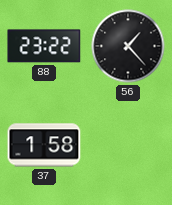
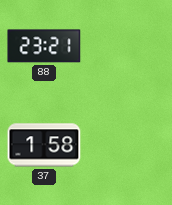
88: 23:22 -> 23:21 (44, 46)
56: 1:23 -> none (128, 46)
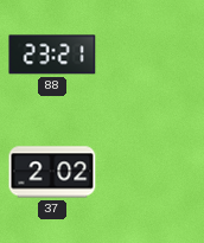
37: 1:58 -> 2:02 (52, 172)
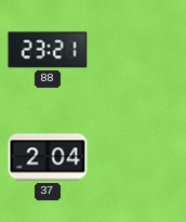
37: 2:02 -> 2:04 (48, 157)
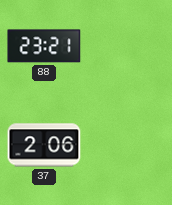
37: 2:04 -> 2:06 (44, 145)
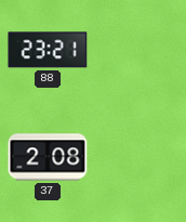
37: 2:06 -> 2:08 (48, 157)
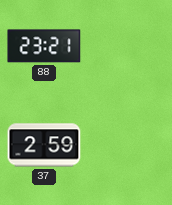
37: 2:08 -> 2:59 (44, 145)
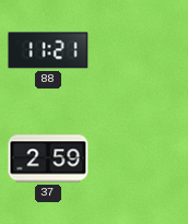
88: 23:21 -> 11:21 (48, 50)
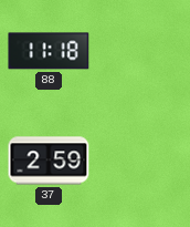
88: 11:21 -> 11:18 (49, 51)
